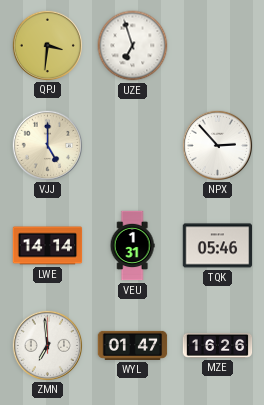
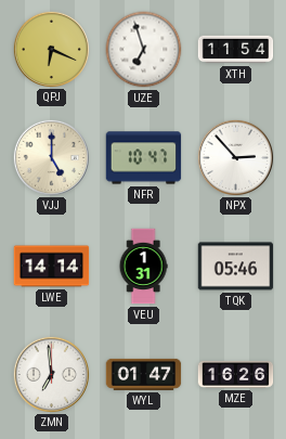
QPJ: 3:31 -> 6:19 (51, 49)
XTH: none -> 11:54 (236, 50)
NFR: none -> 10:47 (144, 158)
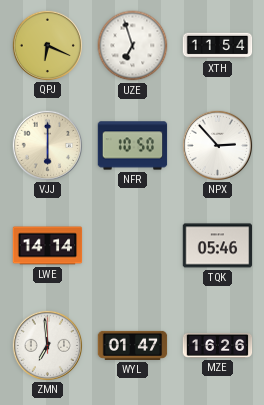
VJJ: 5:00 -> 6:00 (47, 145)
NFR: 10:47 -> 10:50 (133, 146)
VEU: 1:31 -> none (143, 267)
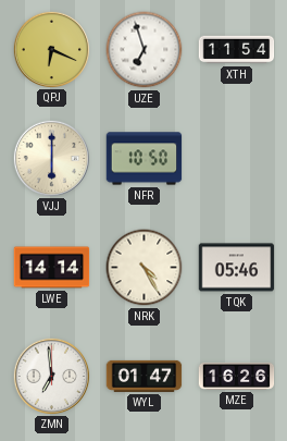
NPX: 2:53 -> none (217, 145)
NRK: none -> 4:25 (145, 268)
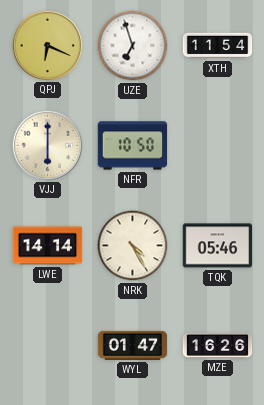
ZMN: 6:59 -> none (51, 376)
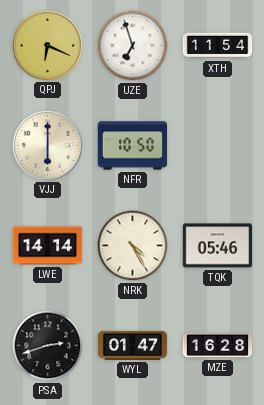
PSA: none -> 2:42 (48, 346)
MZE: 16:26 -> 16:28 (218, 345)
